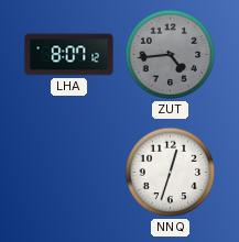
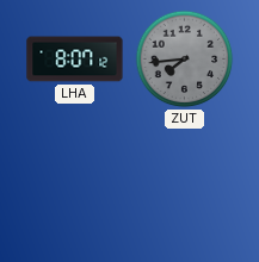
ZUT: 4:44 -> 7:44 (185, 60)
NNQ: 12:33 -> none (171, 173)
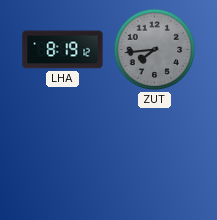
LHA: 8:07 -> 8:19 (63, 50)
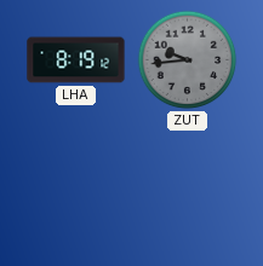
ZUT: 7:44 -> 9:44 (188, 60)
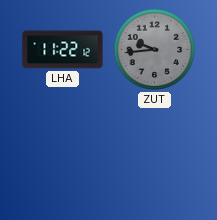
LHA: 8:19 -> 11:22 (63, 50)
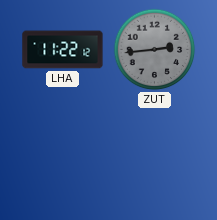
ZUT: 9:44 -> 2:44 (155, 50)
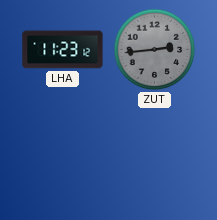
LHA: 11:22 -> 11:23 (63, 50)
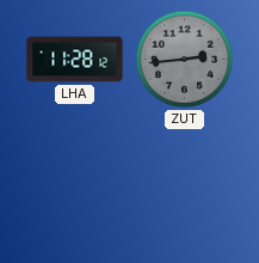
LHA: 11:23 -> 11:28 (75, 60)
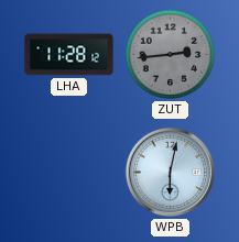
WPB: none -> 6:02 (170, 172)
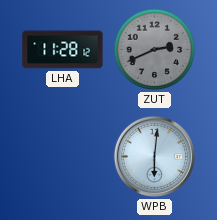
ZUT: 2:44 -> 2:41 (155, 50)
WPB: 6:02 -> 6:01 (154, 156)
